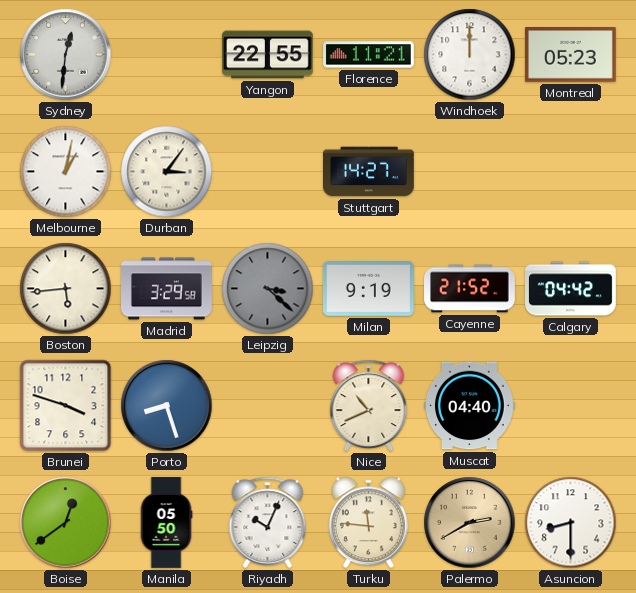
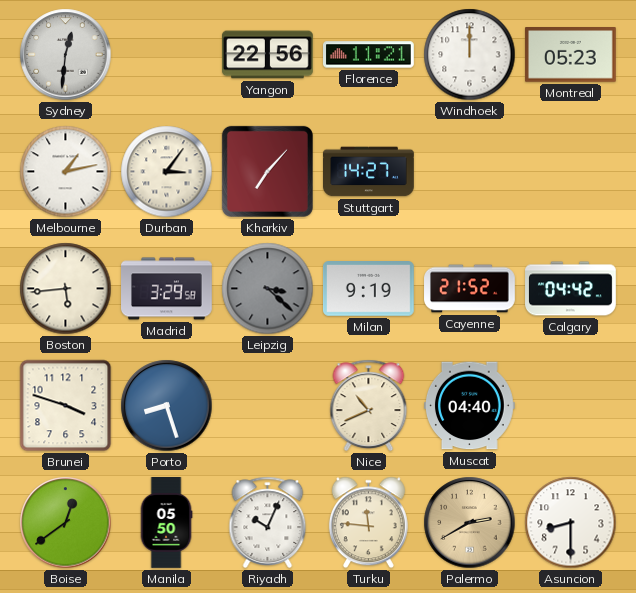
Yangon: 22:55 -> 22:56 (268, 55)
Melbourne: 1:02 -> 1:13 (66, 172)
Kharkiv: none -> 7:07 (267, 171)
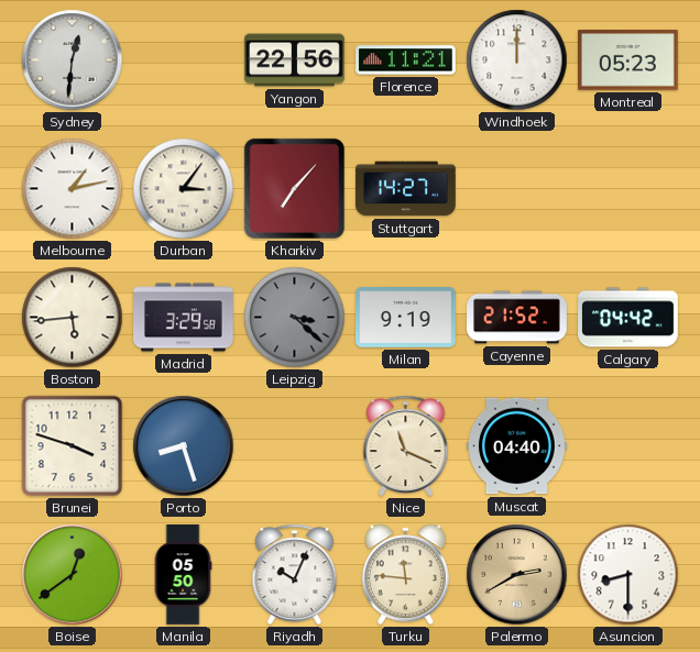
Nice: 10:41 -> 11:19 (406, 445)
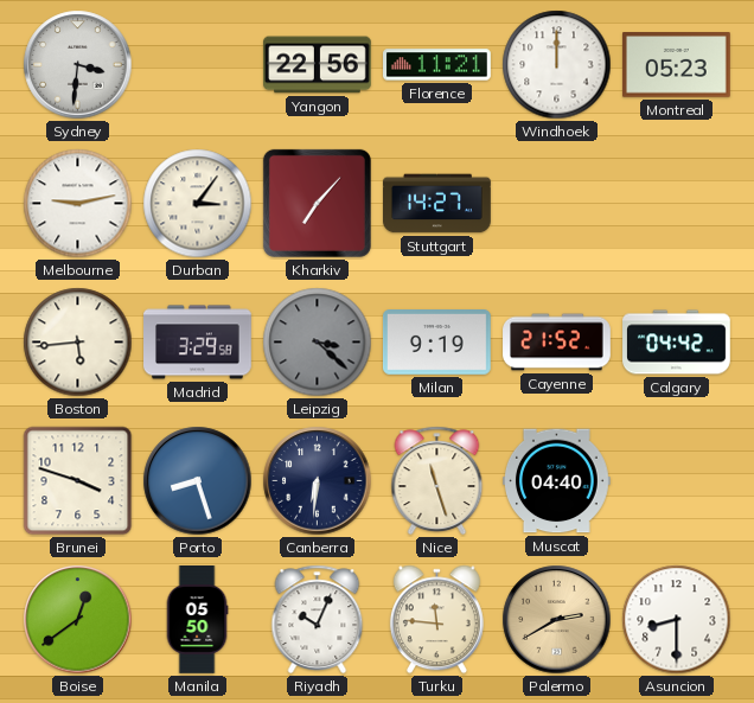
Sydney: 12:31 -> 3:31 (78, 65)
Melbourne: 1:13 -> 9:13 (78, 204)
Canberra: none -> 6:31 (318, 481)
Nice: 11:19 -> 11:27 (437, 480)
